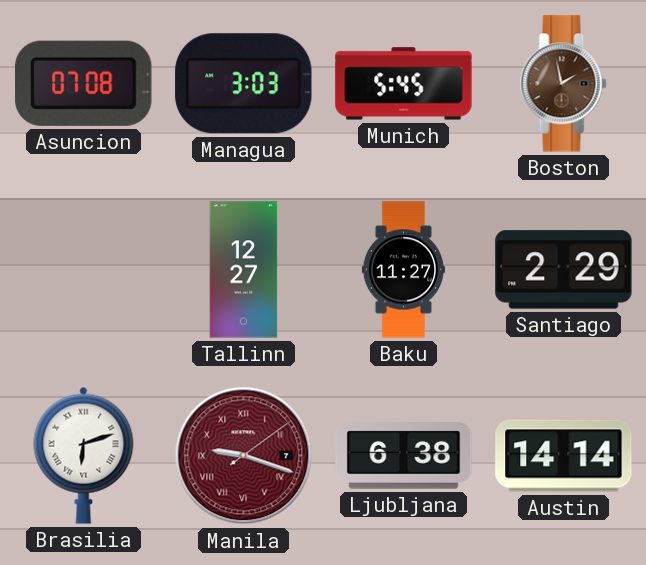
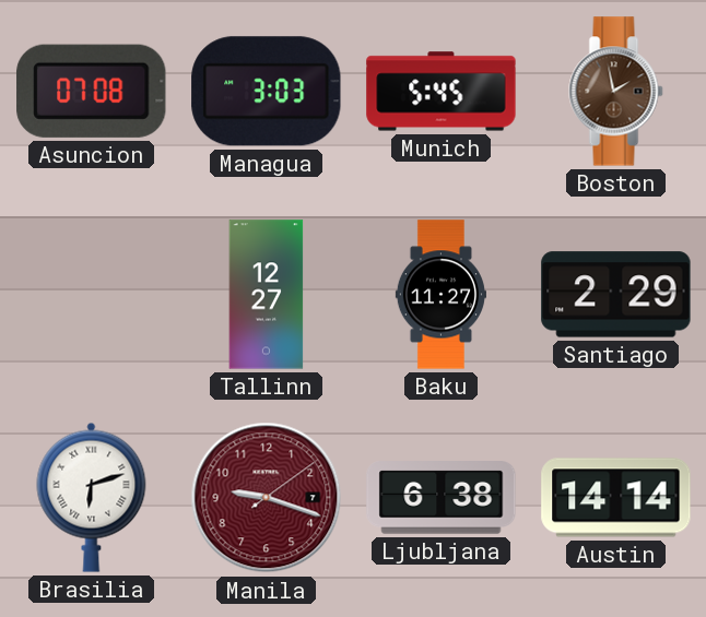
Manila numerals: Roman -> Arabic (267, 498)
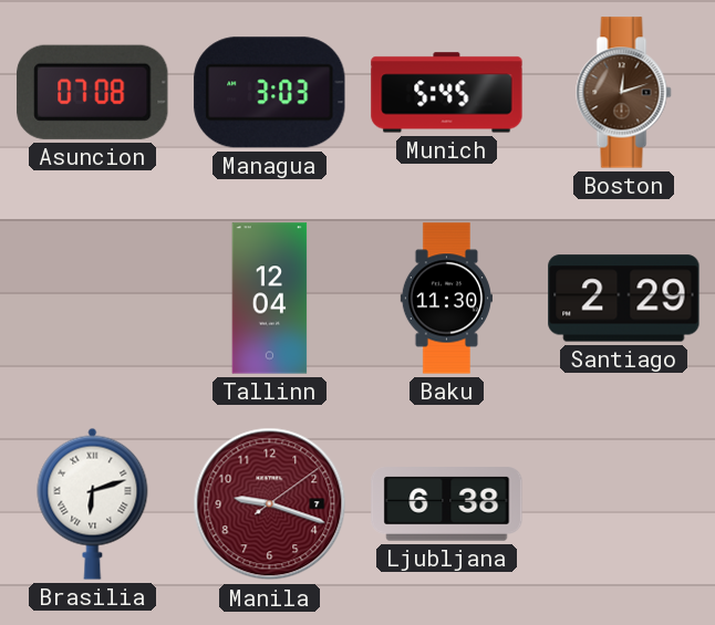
Boston: 1:58 -> 12:12 (624, 93)
Tallinn: 12:27 -> 12:04 (270, 299)
Baku: 11:27 -> 11:30 (446, 299)
Austin: 14:14 -> none (616, 498)
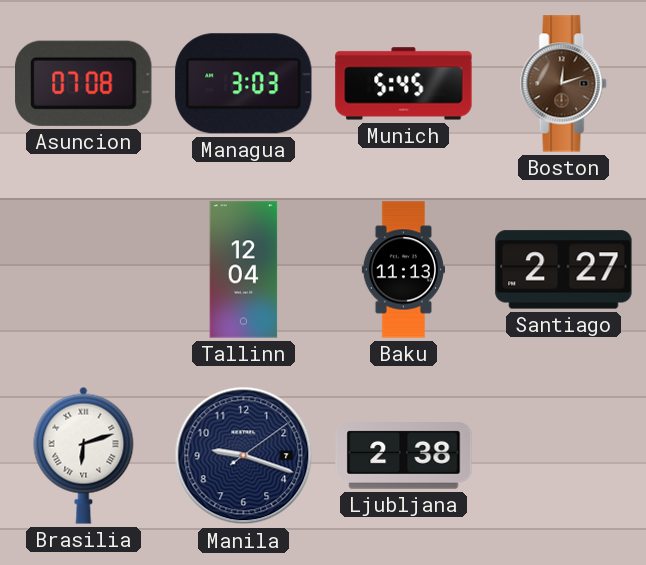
Baku: 11:30 -> 11:13 (403, 270)
Santiago: 2:29 -> 2:27 (564, 270)
Manila dial: burgundy -> navy (244, 456)
Ljubljana: 6:38 -> 2:38 (404, 456)
